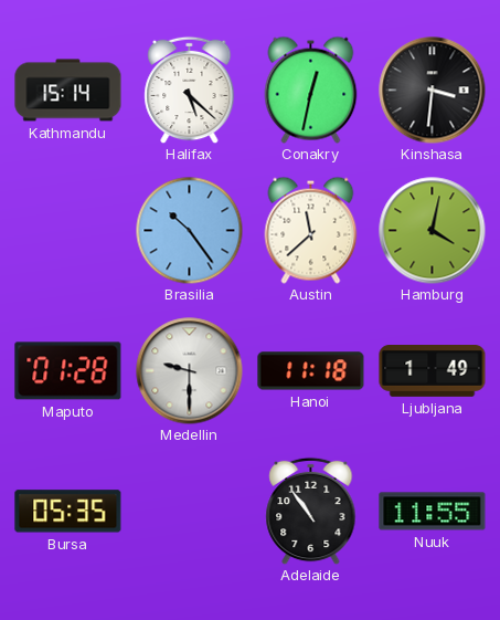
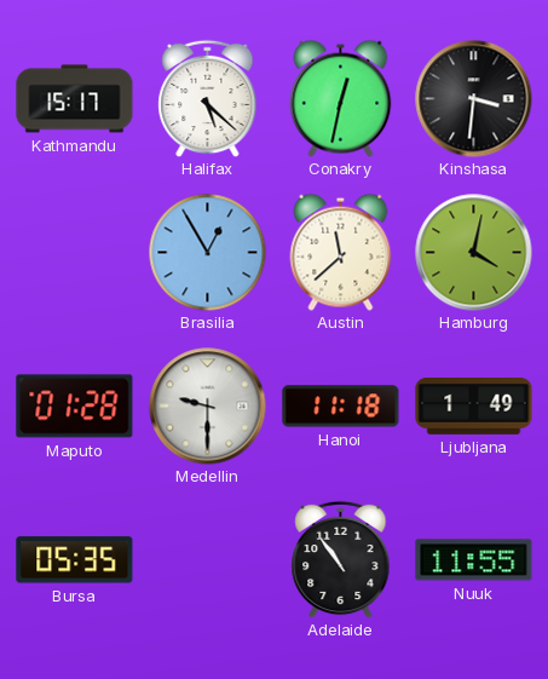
Kathmandu: 15:14 -> 15:17 (75, 99)
Brasilia: 10:24 -> 12:55 (207, 252)
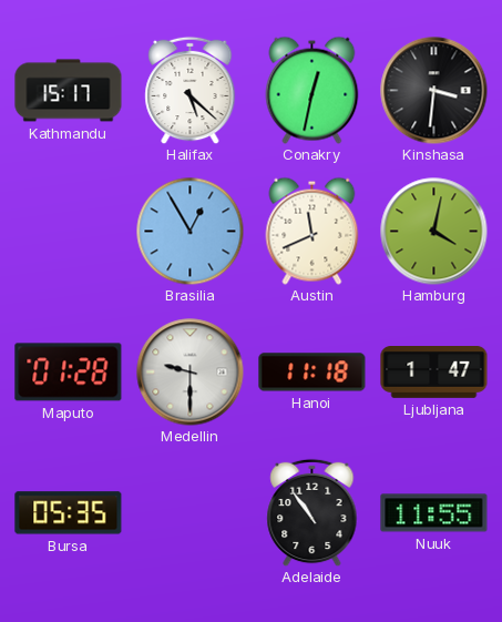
Austin: 11:38 -> 11:41 (313, 231)
Ljubljana: 1:49 -> 1:47 (434, 373)
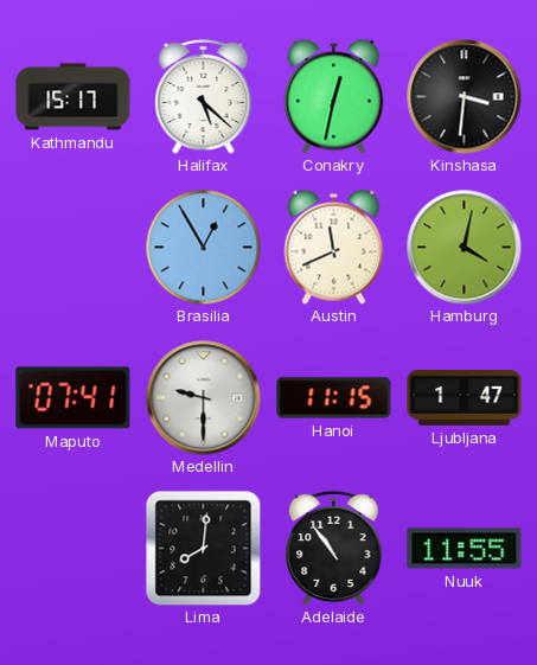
Maputo: 01:28 -> 07:41 (73, 398)
Hanoi: 11:18 -> 11:15 (334, 398)
Bursa: 05:35 -> none (69, 513)
Lima: none -> 8:01 (204, 549)
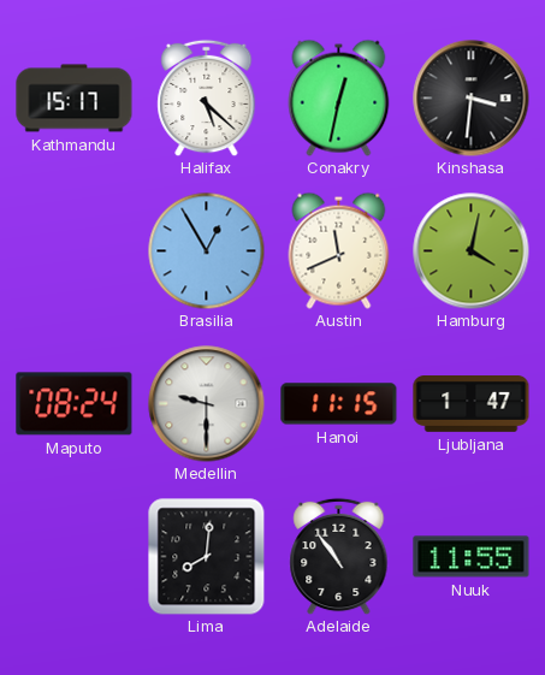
Maputo: 07:41 -> 08:24 (75, 404)
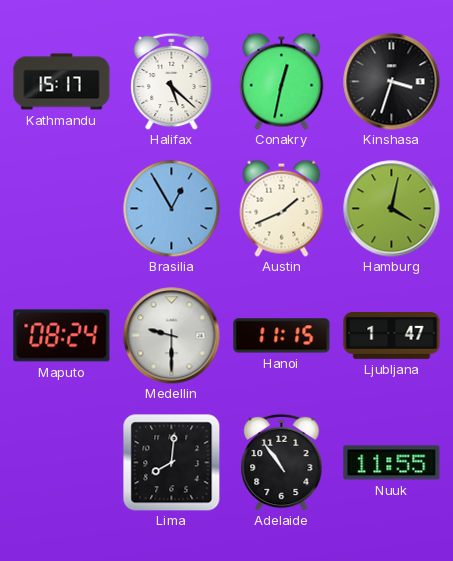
Kinshasa: 3:31 -> 3:33 (392, 82)
Austin: 11:41 -> 1:41 (282, 208)
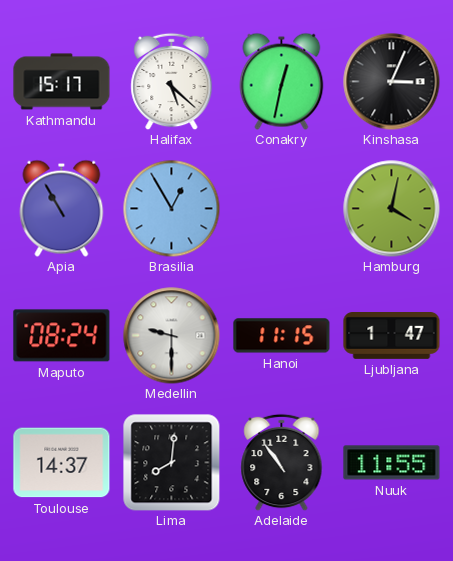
Kinshasa: 3:33 -> 3:04 (392, 82)
Apia: none -> 10:55 (62, 208)
Austin: 1:41 -> none (282, 208)
Toulouse: none -> 14:37 (62, 463)
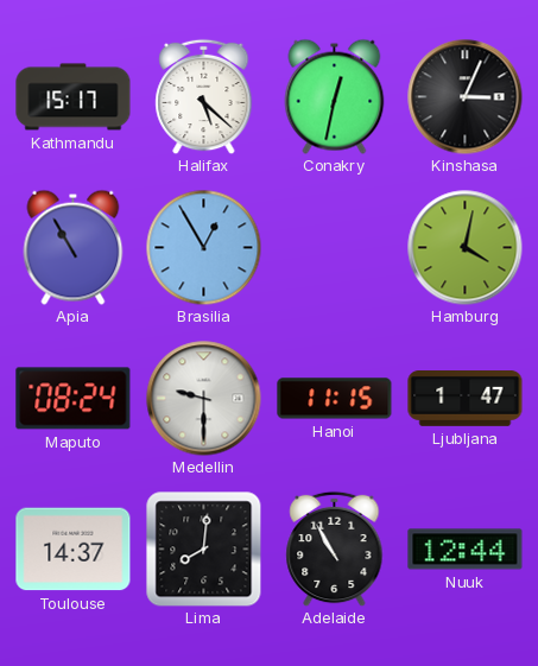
Adelaide: 10:54 -> 10:55 (335, 548)
Nuuk: 11:55 -> 12:44 (466, 550)
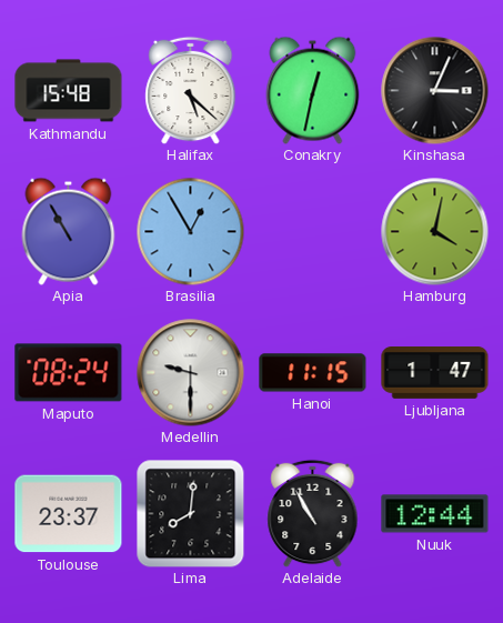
Kathmandu: 15:17 -> 15:48 (69, 91)
Toulouse: 14:37 -> 23:37 (69, 514)
